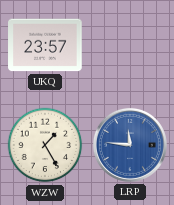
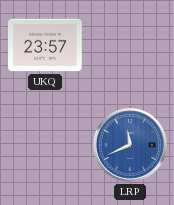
WZW: 1:25 -> none (45, 145)
LRP: 11:46 -> 11:41 (130, 145)
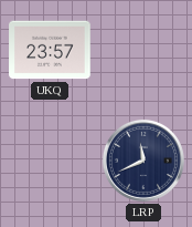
LRP dial: blue -> navy (143, 161)
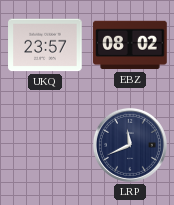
EBZ: none -> 08:02 (130, 45)
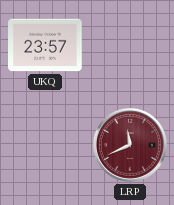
EBZ: 08:02 -> none (130, 45)
LRP dial: navy -> burgundy (130, 145)
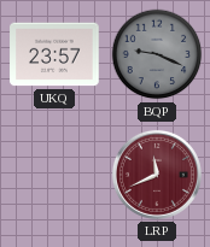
BQP: none -> 9:19 (157, 54)
